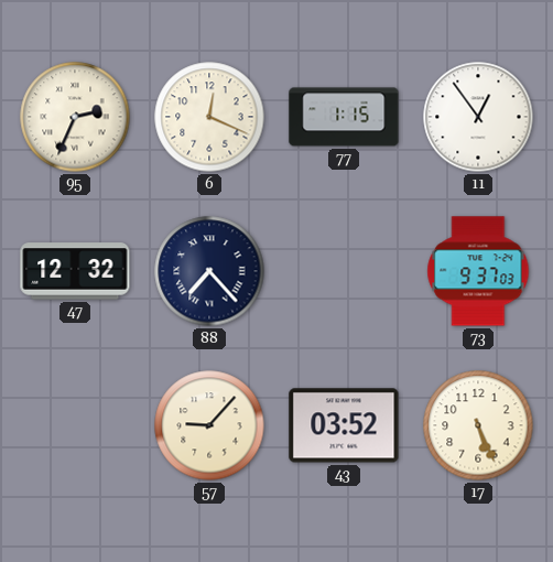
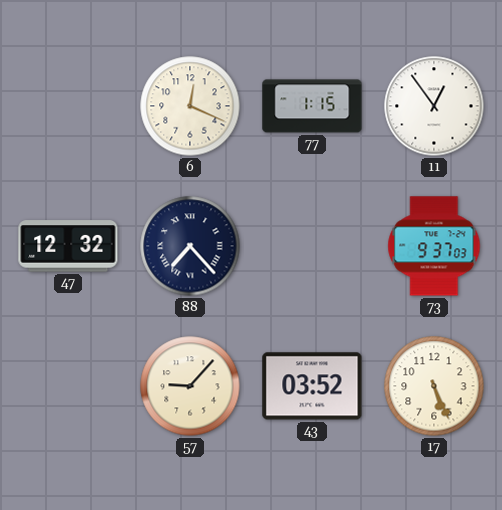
95: 2:34 -> none (75, 117)
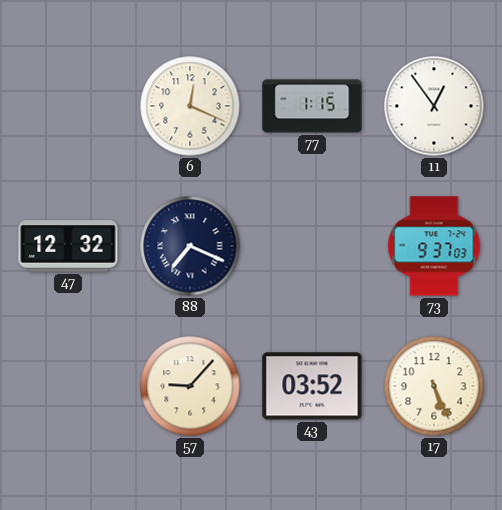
88: 7:23 -> 7:19 (190, 246)
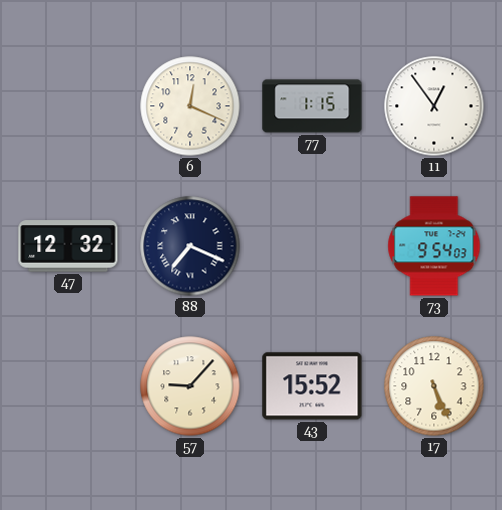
73: 9:37 -> 9:54 (434, 246)
43: 03:52 -> 15:52 (312, 386)
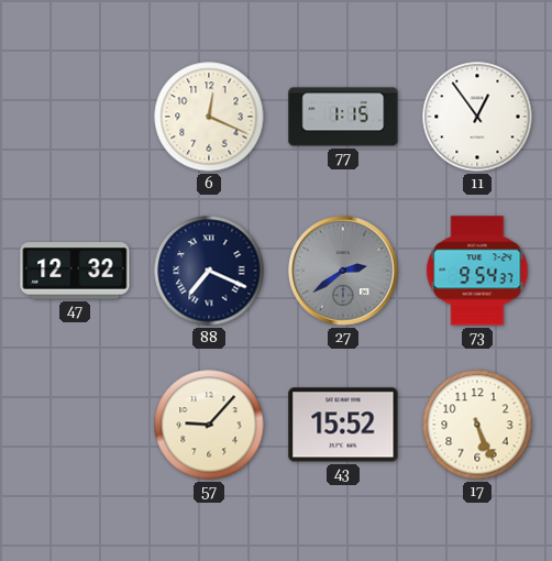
27: none -> 2:39 (343, 271)
73: 9:54:03 -> 9:54:37 (477, 271)
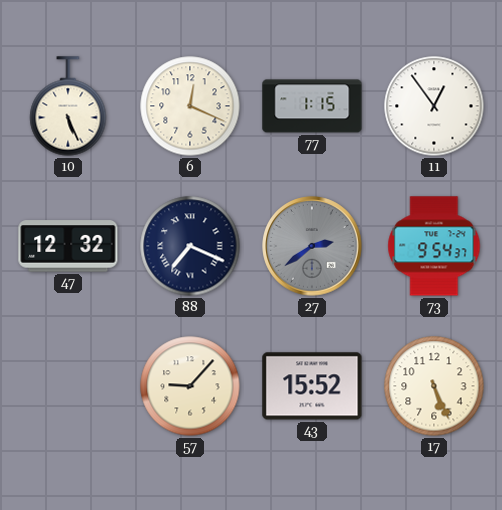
10: none -> 5:26 (68, 106)
